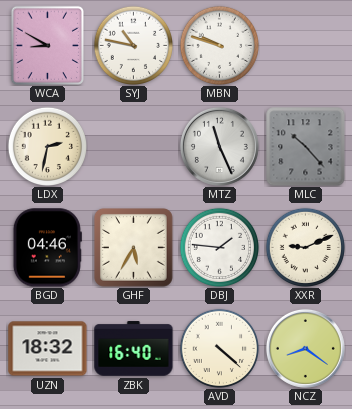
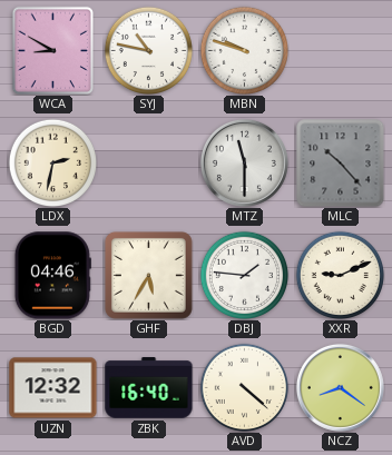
MTZ: 11:26 -> 11:30 (244, 162)
UZN: 18:32 -> 12:32 (53, 388)
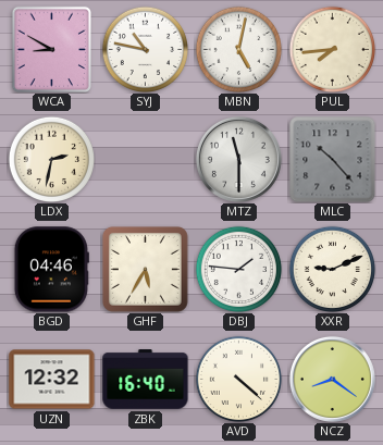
MBN: 9:48 -> 5:02 (238, 49)
PUL: none -> 7:44 (332, 49)
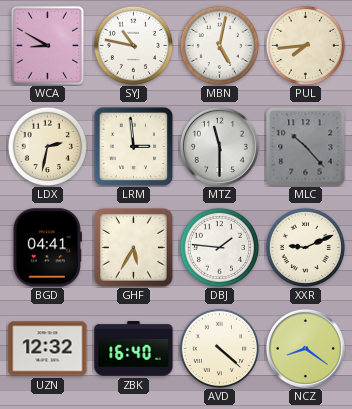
LRM: none -> 2:59 (133, 146)
BGD: 04:46 -> 04:41 (47, 248)
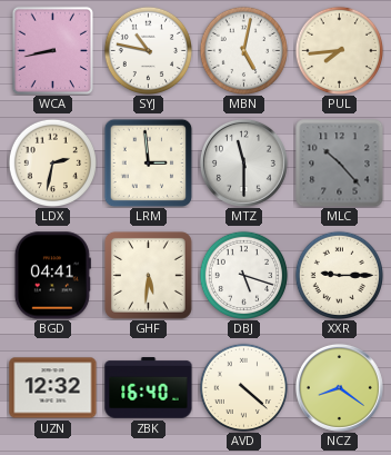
WCA: 8:50 -> 8:43 (52, 50)
GHF: 5:35 -> 5:31 (148, 275)
DBJ: 1:46 -> 5:18 (243, 275)
XXR: 9:11 -> 9:15 (339, 275)
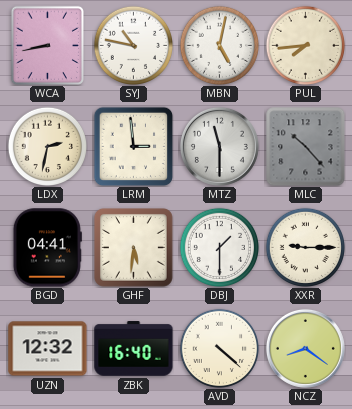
DBJ: 5:18 -> 1:30 (219, 247)
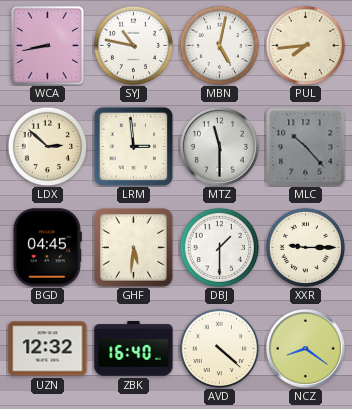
LDX: 2:32 -> 2:52 (47, 146)
BGD: 04:41 -> 04:45 (47, 248)
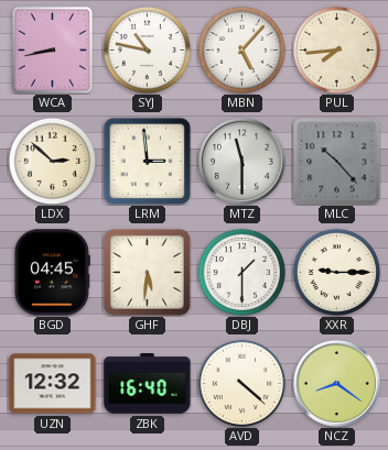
MBN: 5:02 -> 5:07 (241, 50)
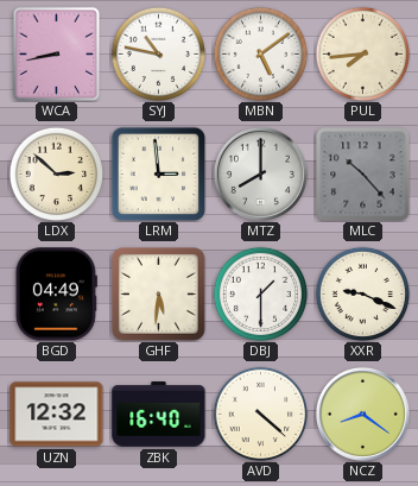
MBN: 5:07 -> 5:09 (260, 53)
MTZ: 11:30 -> 8:00 (260, 173)
BGD: 04:45 -> 04:49 (56, 295)
XXR: 9:15 -> 9:19 (362, 294)
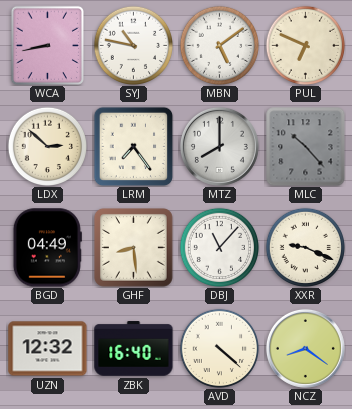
PUL: 7:44 -> 6:49 (305, 45)
LRM: 2:59 -> 7:24 (133, 146)
GHF: 5:31 -> 8:29 (133, 247)
DBJ: 1:30 -> 11:07 (219, 247)
